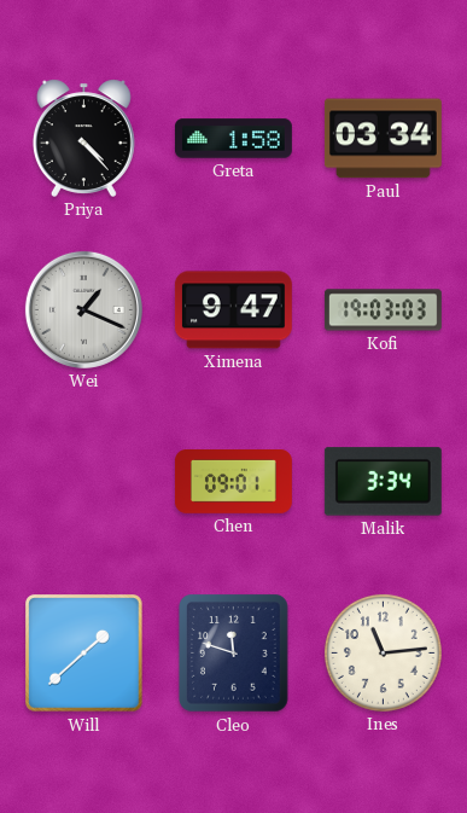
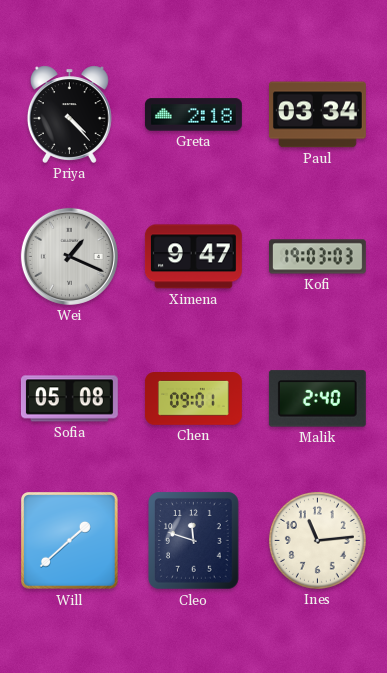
Greta: 1:58 -> 2:18 (194, 115)
Sofia: none -> 05:08 (69, 399)
Malik: 3:34 -> 2:40 (317, 399)
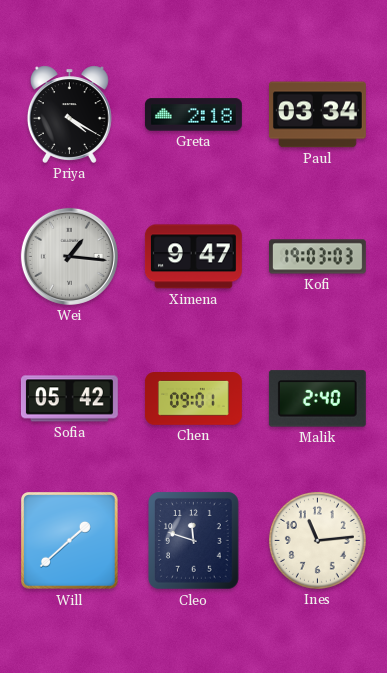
Priya: 4:23 -> 4:20 (69, 114)
Wei: 1:19 -> 1:16 (69, 256)
Sofia: 05:08 -> 05:42 (69, 399)
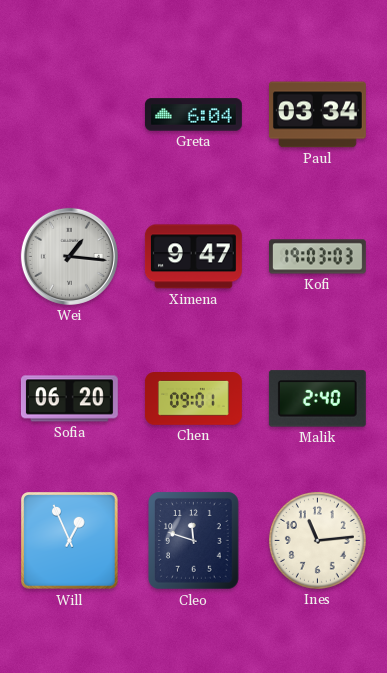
Priya: 4:20 -> none (69, 114)
Greta: 2:18 -> 6:04 (194, 115)
Sofia: 05:42 -> 06:20 (69, 399)
Will: 1:38 -> 12:56 (70, 541)
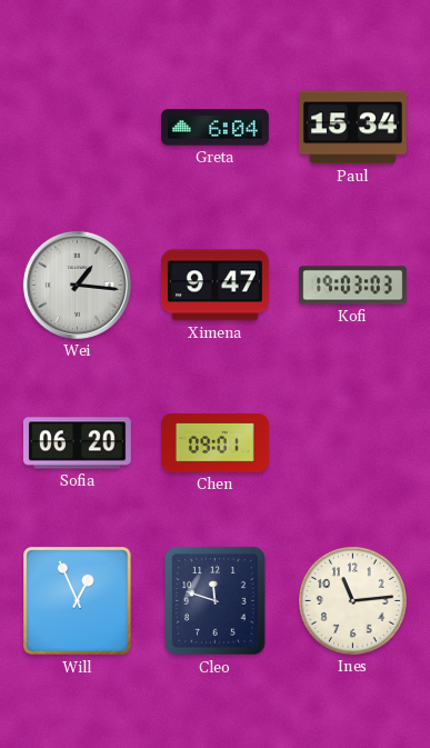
Paul: 03:34 -> 15:34 (352, 128)
Malik: 2:40 -> none (317, 399)
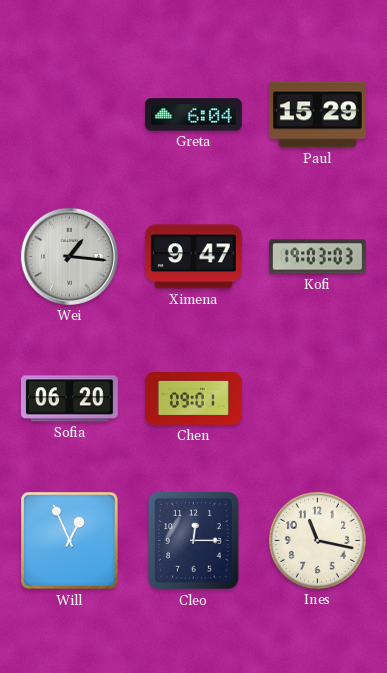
Paul: 15:34 -> 15:29 (317, 115)
Cleo: 11:48 -> 12:15 (194, 541)
Ines: 11:14 -> 11:17 (317, 540)
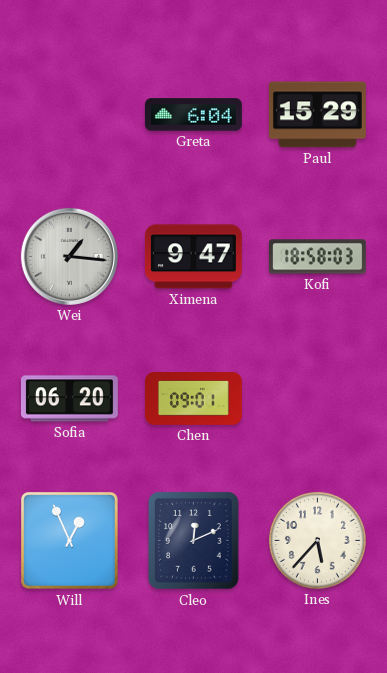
Kofi: 19:03 -> 18:58 (317, 257)
Cleo: 12:15 -> 12:11 (194, 541)
Ines: 11:17 -> 5:37 (317, 540)
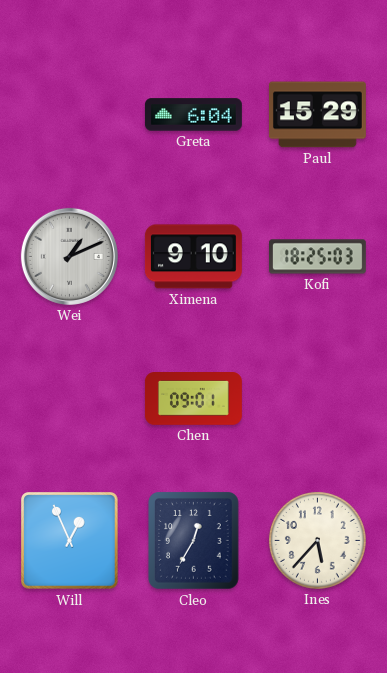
Wei: 1:16 -> 1:11 (69, 256)
Ximena: 9:47 -> 9:10 (193, 257)
Kofi: 18:58 -> 18:25 (317, 257)
Sofia: 06:20 -> none (69, 399)
Cleo: 12:11 -> 12:35 (194, 541)
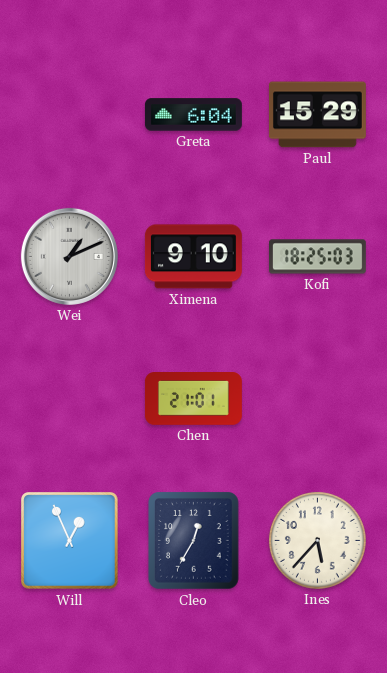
Chen: 09:01 -> 21:01 (193, 399)
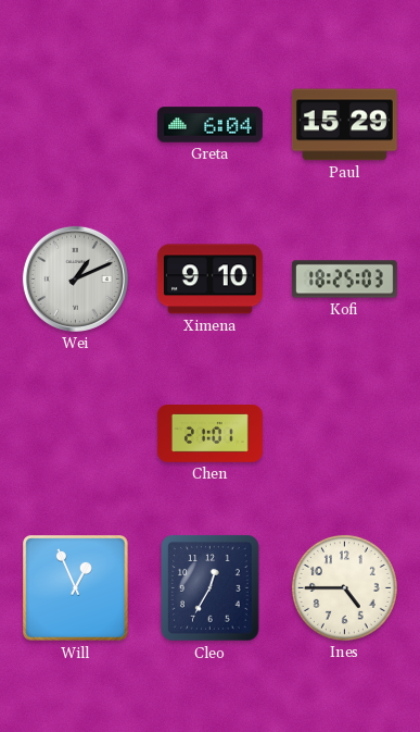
Ines: 5:37 -> 4:45 (344, 587)
